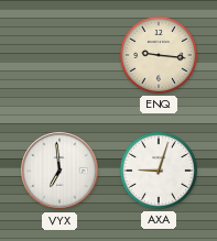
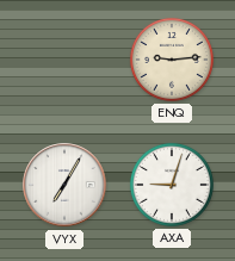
ENQ: 9:16 -> 9:14 (172, 60)
VYX: 6:59 -> 7:05 (64, 185)
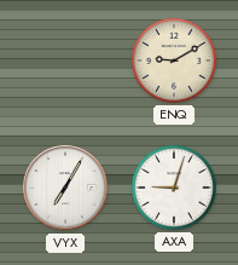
ENQ: 9:14 -> 9:10 (174, 61)
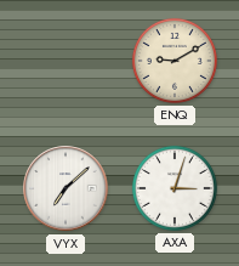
VYX: 7:05 -> 7:08 (66, 188)
AXA: 9:03 -> 3:03 (175, 188)
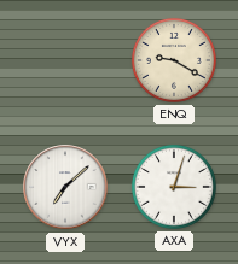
ENQ: 9:10 -> 9:20 (174, 60)
